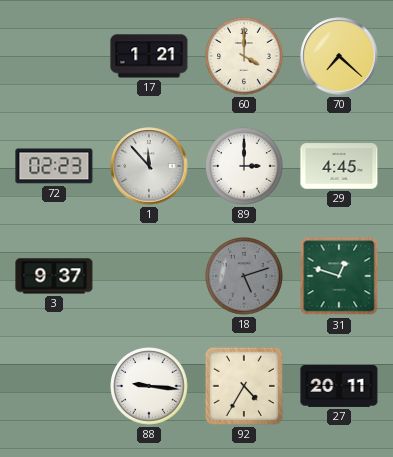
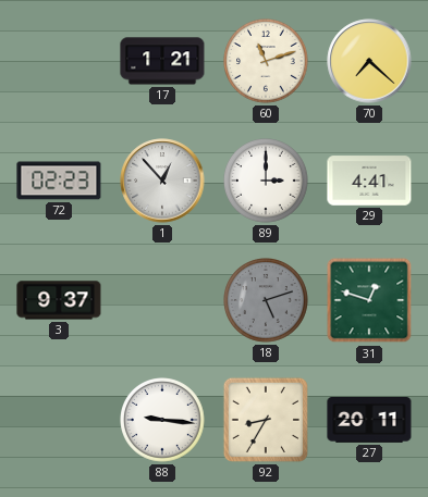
60: 4:00 -> 11:12 (267, 62)
1: 11:53 -> 12:53 (162, 181)
29: 4:45 -> 4:41 (369, 181)
92: 4:35 -> 8:35 (266, 420)
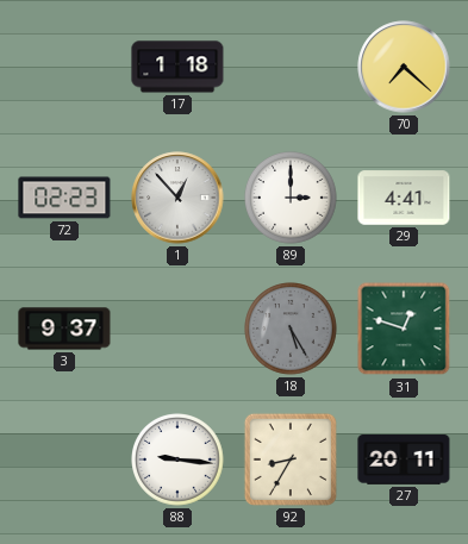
17: 1:21 -> 1:18 (177, 67)
60: 11:12 -> none (267, 62)
18: 5:12 -> 5:25 (292, 330)
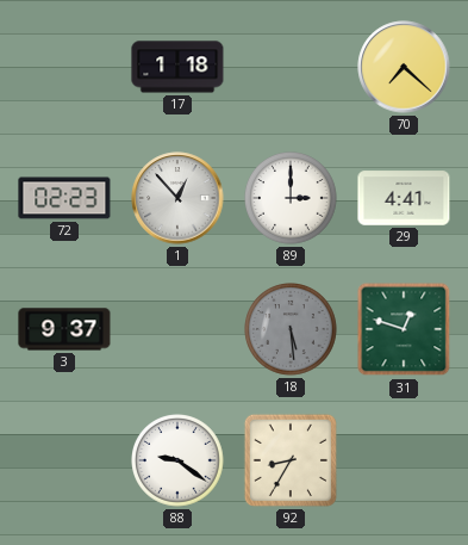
18: 5:25 -> 5:29 (292, 330)
88: 9:16 -> 9:21 (179, 462)
27: 20:11 -> none (404, 461)
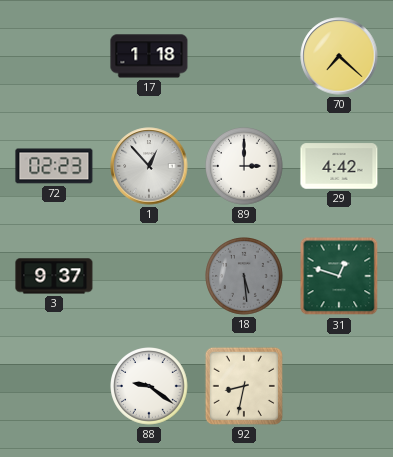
29: 4:41 -> 4:42 (339, 166)
92: 8:35 -> 8:32 (244, 386)
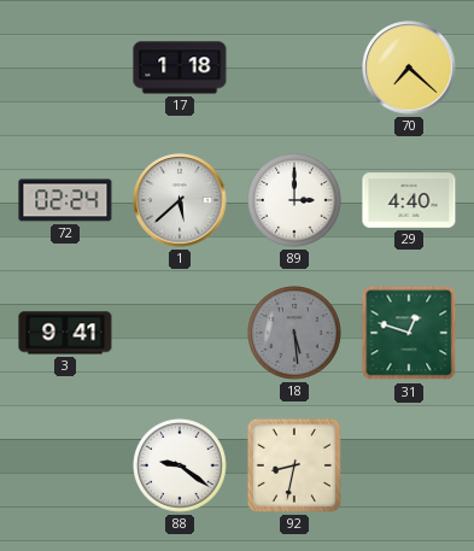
72: 02:23 -> 02:24 (65, 200)
1: 12:53 -> 5:38 (180, 200)
29: 4:42 -> 4:40 (409, 200)
3: 9:37 -> 9:41 (65, 333)
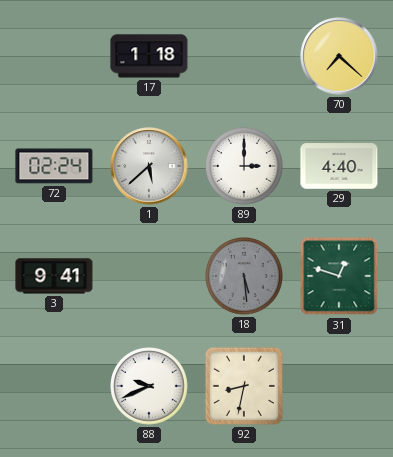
88: 9:21 -> 9:41 (150, 387)
